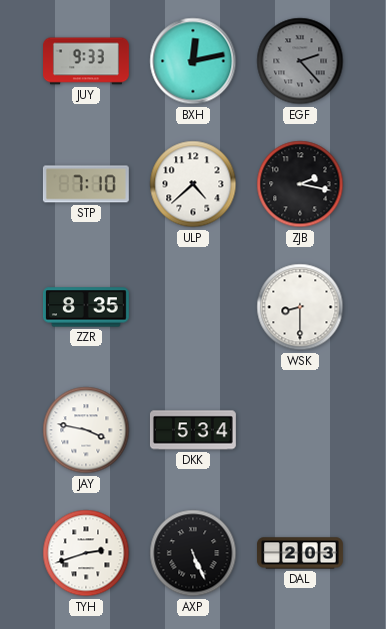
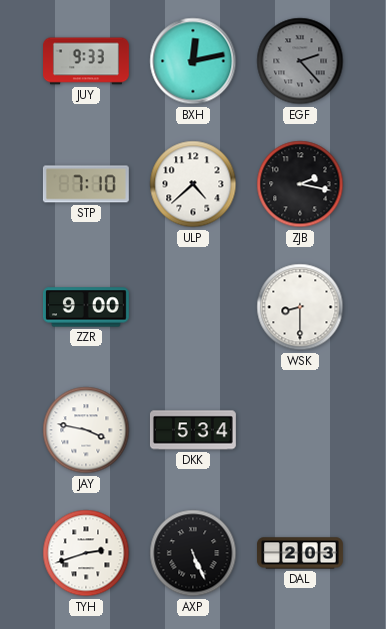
ZZR: 8:35 -> 9:00 (87, 307)
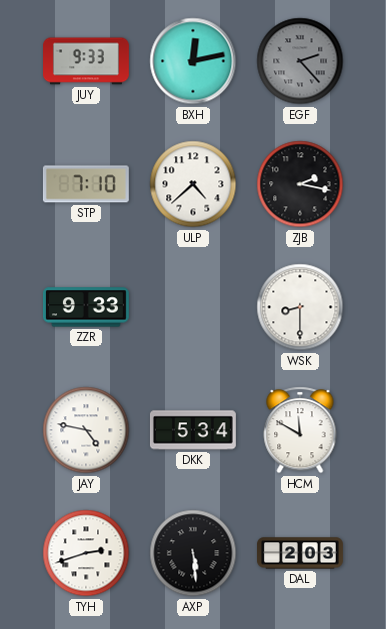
ZZR: 9:00 -> 9:33 (87, 307)
JAY: 3:47 -> 4:47 (86, 430)
HCM: none -> 11:50 (300, 430)
AXP: 5:26 -> 5:29 (193, 553)
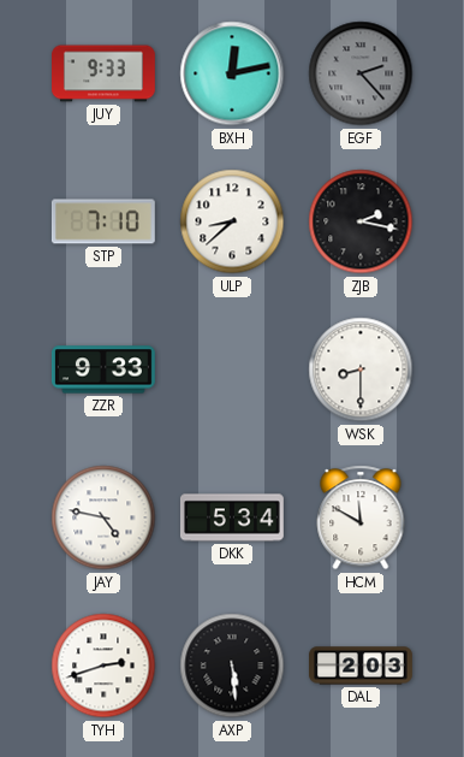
ULP: 4:38 -> 8:38 (232, 221)
